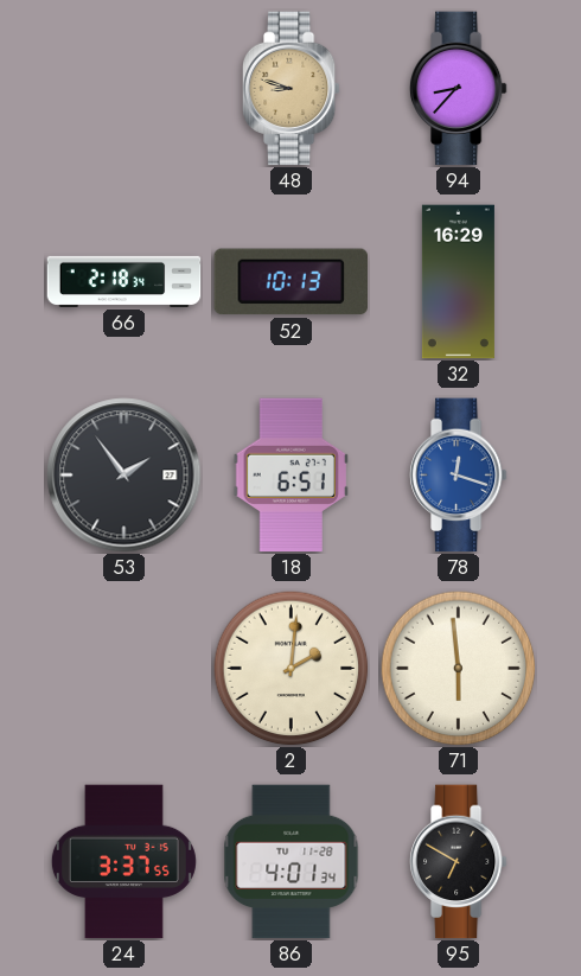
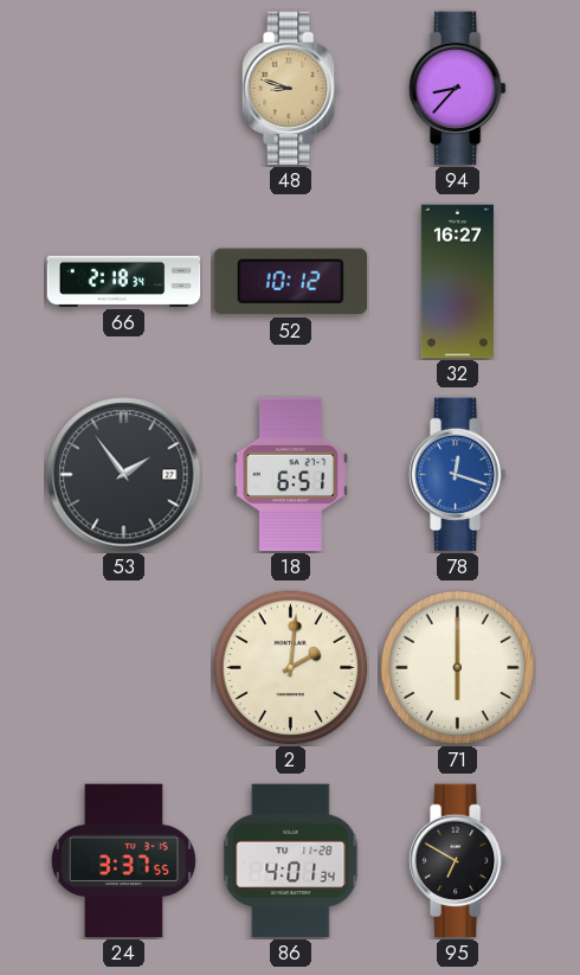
52: 10:13 -> 10:12 (290, 282)
32: 16:29 -> 16:27 (457, 282)
71: 5:59 -> 6:00 (458, 668)
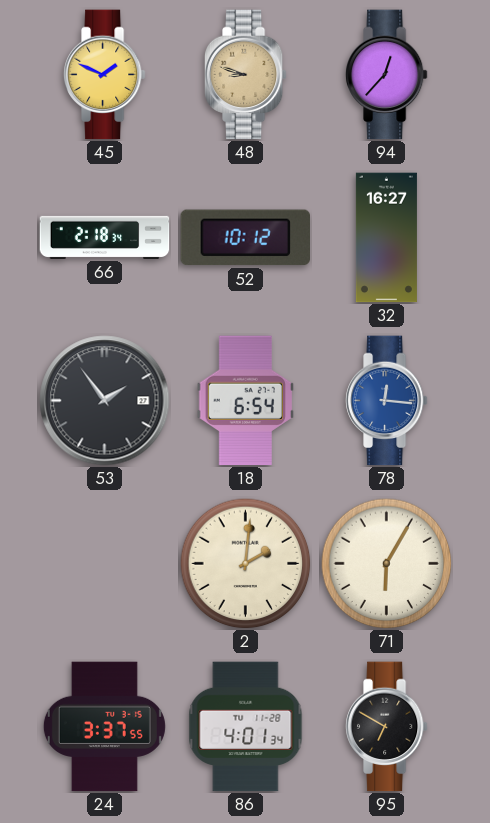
45: none -> 1:49 (104, 75)
94: 8:37 -> 12:37 (386, 75)
18: 6:51 -> 6:54 (245, 401)
78: 12:18 -> 12:16 (386, 401)
71: 6:00 -> 6:05 (387, 564)
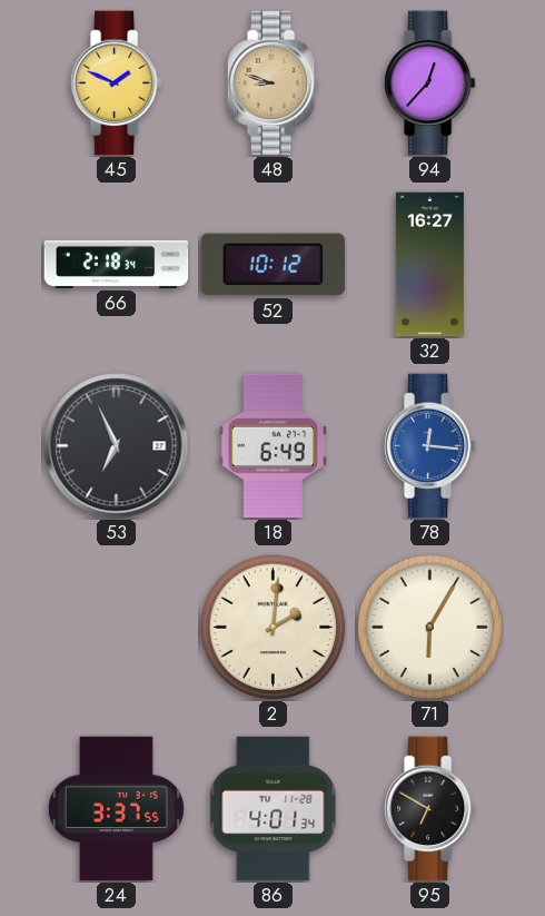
53: 1:54 -> 6:56 (117, 446)
18: 6:54 -> 6:49 (272, 446)
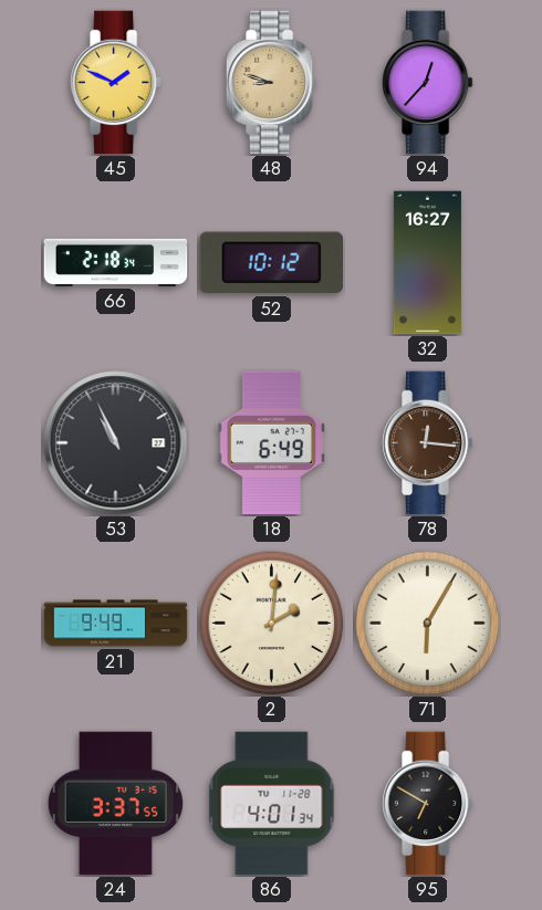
53: 6:56 -> 10:56 (116, 443)
78 dial: blue -> brown (427, 443)
21: none -> 9:49 (116, 624)
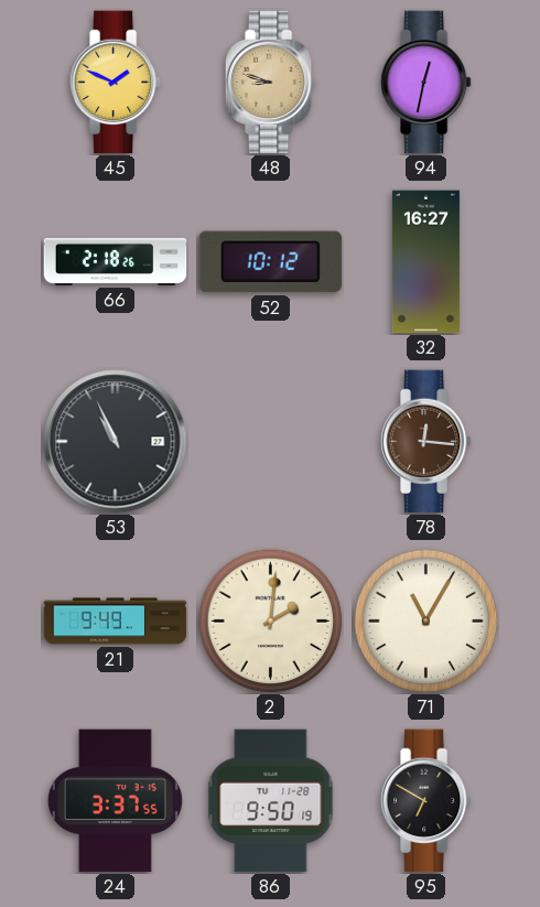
94: 12:37 -> 12:32 (425, 83)
66: 2:18:34 -> 2:18:26 (116, 261)
18: 6:49 -> none (271, 443)
71: 6:05 -> 11:05 (426, 622)
86: 4:01 -> 9:50 (271, 801)
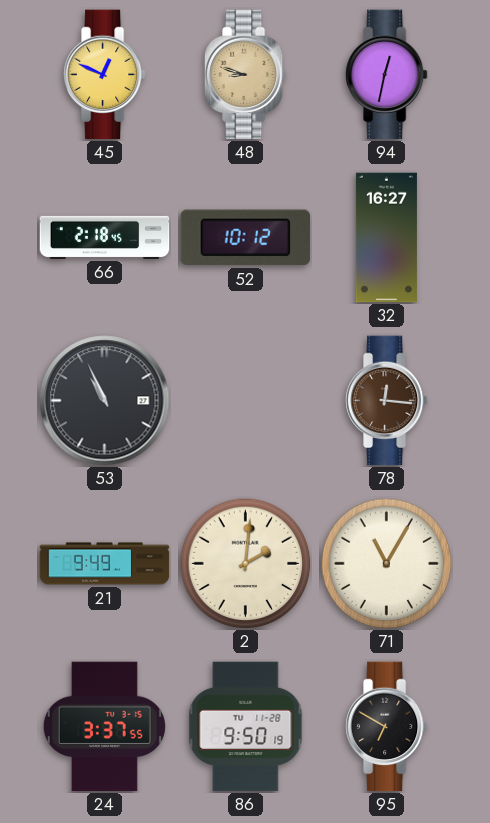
45: 1:49 -> 12:49 (104, 75)
66: 2:18:26 -> 2:18:45 (105, 237)
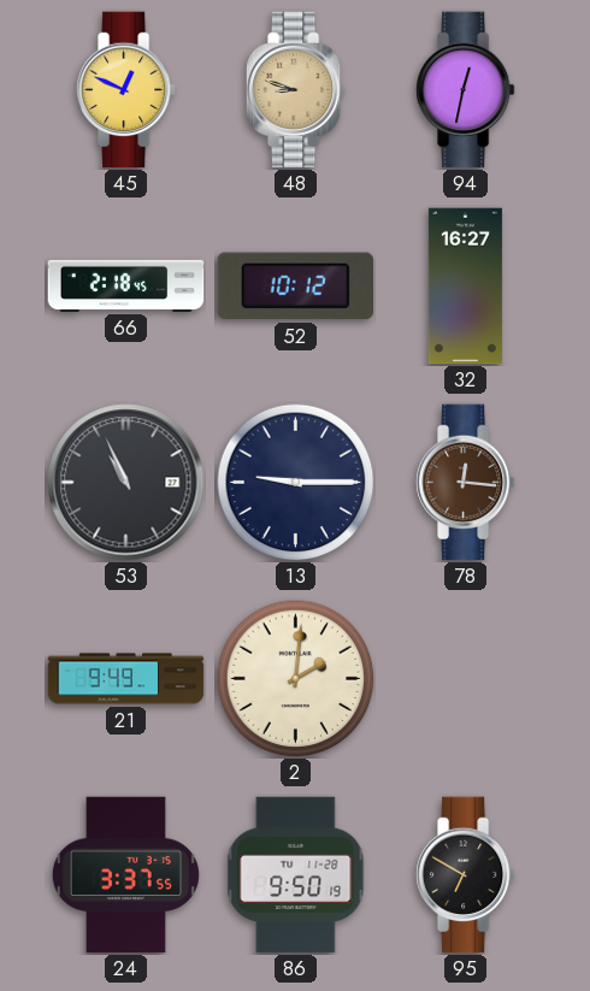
13: none -> 9:15 (296, 483)
71: 11:05 -> none (387, 564)
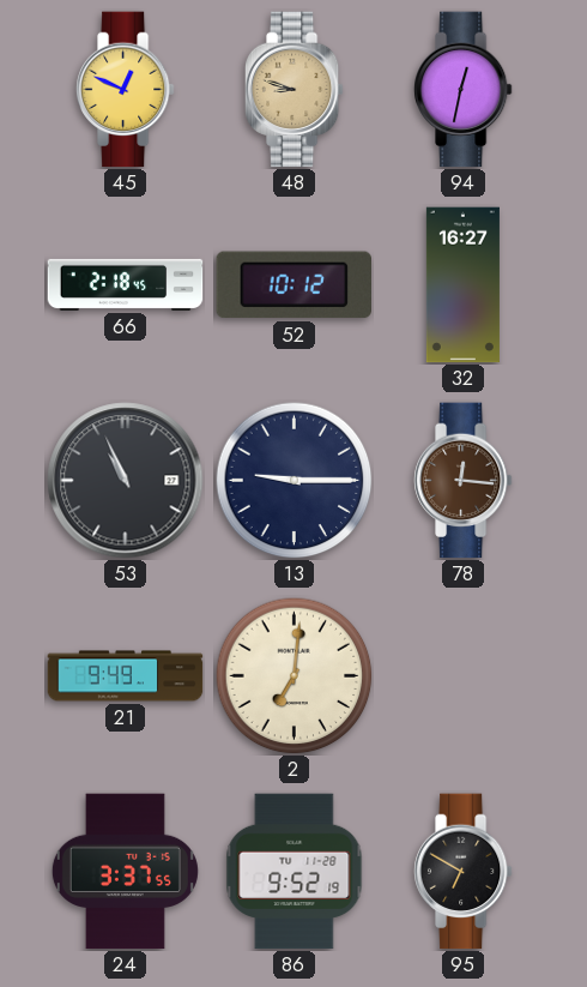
2: 2:01 -> 7:01 (295, 676)
86: 9:50 -> 9:52 (295, 872)
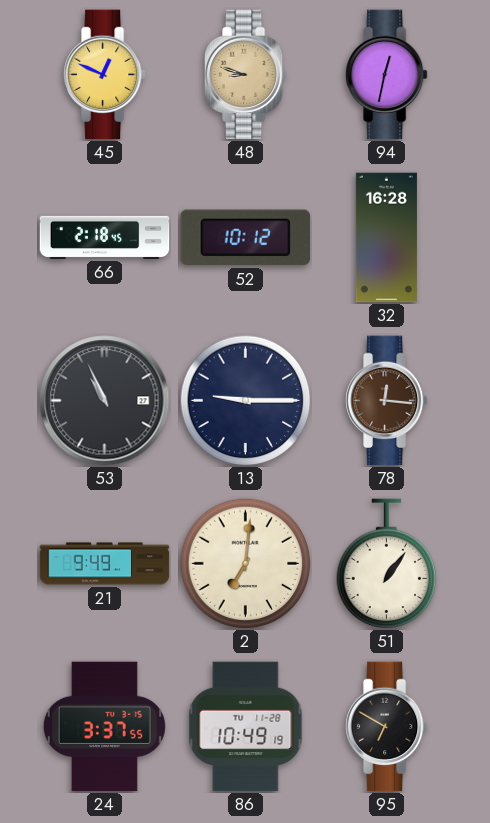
32: 16:27 -> 16:28 (386, 238)
51: none -> 1:06 (387, 564)
86: 9:52 -> 10:49 (246, 727)
